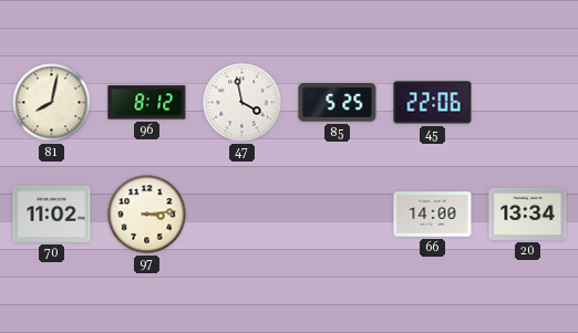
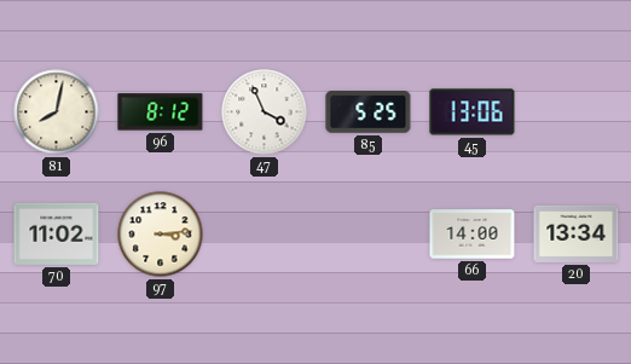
47: 3:58 -> 3:56 (265, 112)
45: 22:06 -> 13:06 (473, 112)
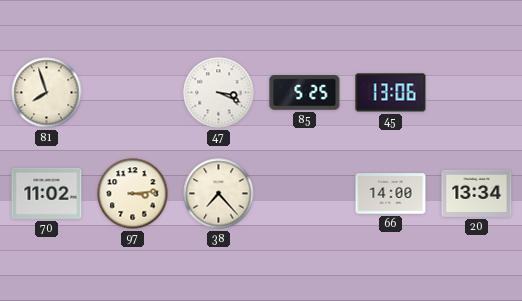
81: 8:02 -> 7:57 (47, 93)
96: 8:12 -> none (161, 112)
47: 3:56 -> 3:19 (219, 93)
38: none -> 7:23 (219, 194)
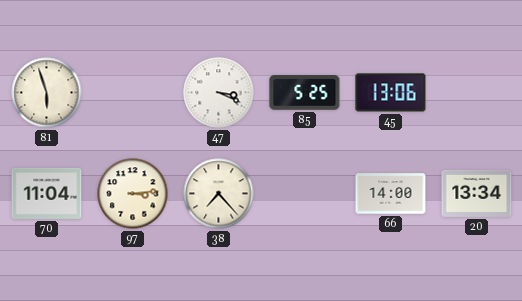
81: 7:57 -> 5:57 (47, 93)
70: 11:02 -> 11:04 (47, 193)
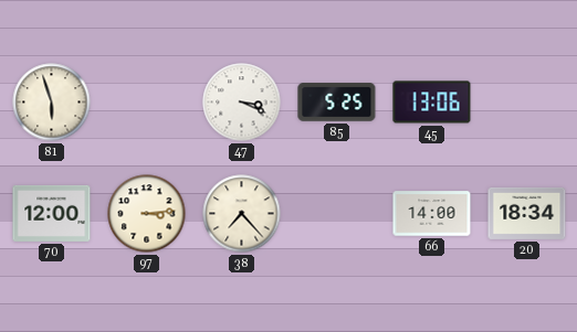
70: 11:04 -> 12:00 (52, 213)
20: 13:34 -> 18:34 (527, 213)
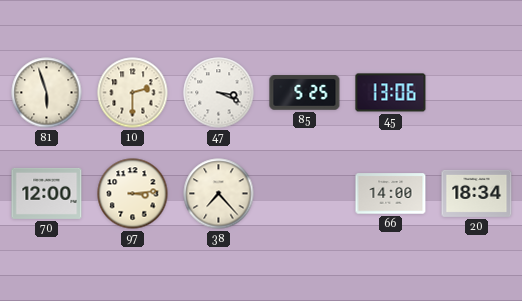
10: none -> 2:30 (133, 93)
